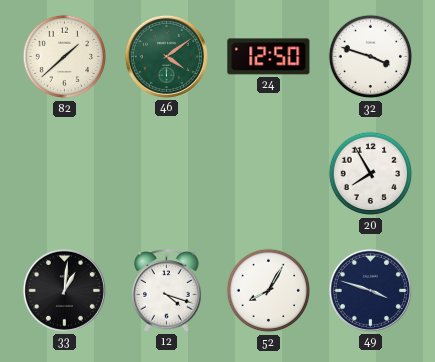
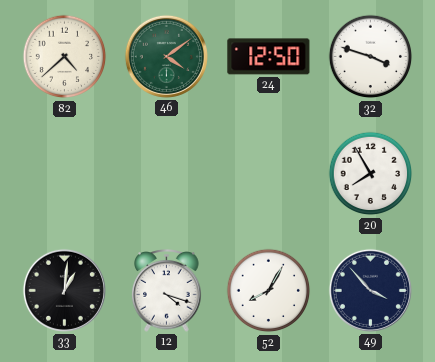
82: 1:38 -> 4:38 (65, 57)
49: 3:48 -> 3:53 (370, 290)
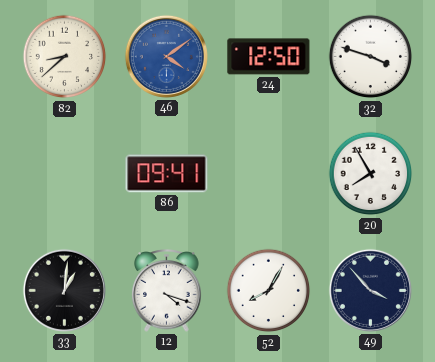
82: 4:38 -> 8:38 (65, 57)
46 dial: green -> blue (166, 56)
86: none -> 09:41 (167, 174)
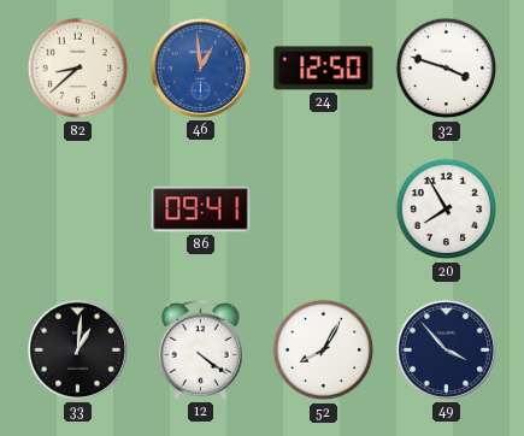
46: 4:09 -> 12:59 (200, 67)
12: 4:18 -> 4:21 (201, 350)
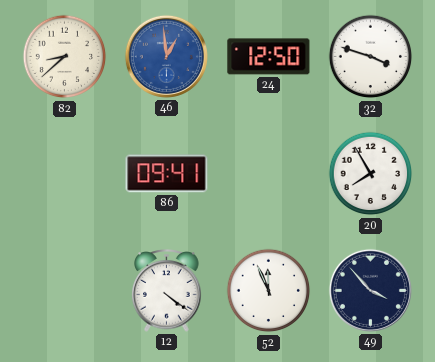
33: 1:01 -> none (77, 349)
52: 8:05 -> 11:56 (269, 291)
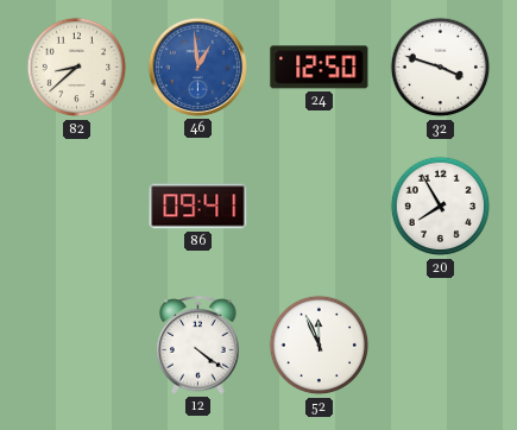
49: 3:53 -> none (370, 290)
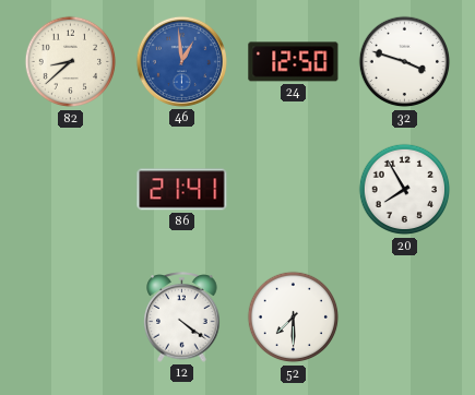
86: 09:41 -> 21:41 (182, 190)
52: 11:56 -> 7:30 (294, 318)
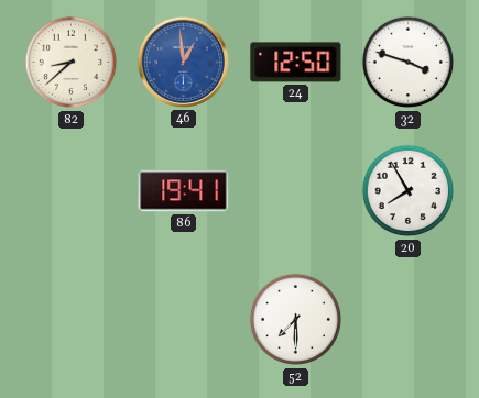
86: 21:41 -> 19:41 (184, 191)
12: 4:21 -> none (182, 318)
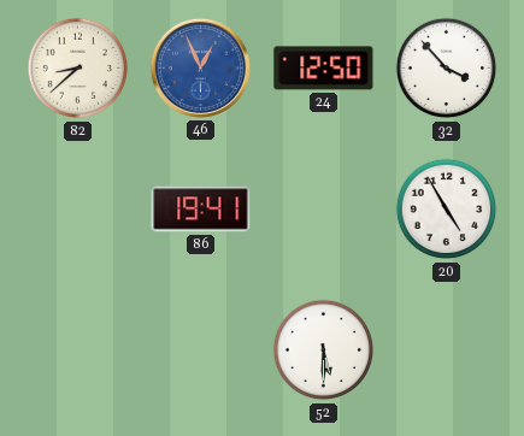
46: 12:59 -> 12:56 (200, 67)
32: 3:48 -> 3:53 (447, 69)
20: 7:55 -> 4:55 (447, 210)
52: 7:30 -> 5:30 (324, 350)
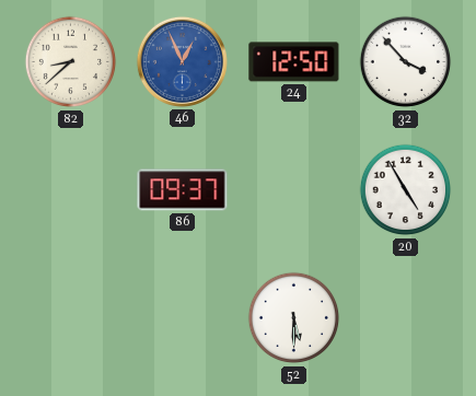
86: 19:41 -> 09:37 (183, 190)
